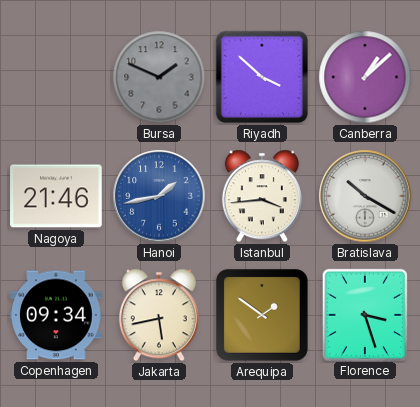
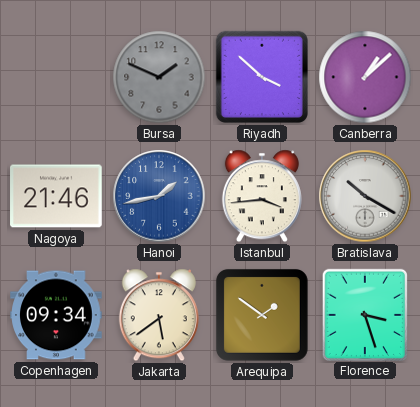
Jakarta: 5:43 -> 5:39 (159, 315)
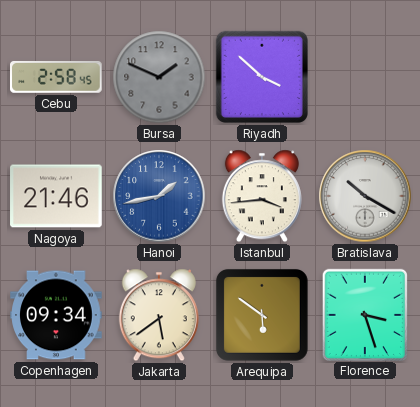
Cebu: none -> 2:58 (57, 77)
Canberra: 1:08 -> none (365, 77)
Arequipa: 1:51 -> 5:51 (262, 315)
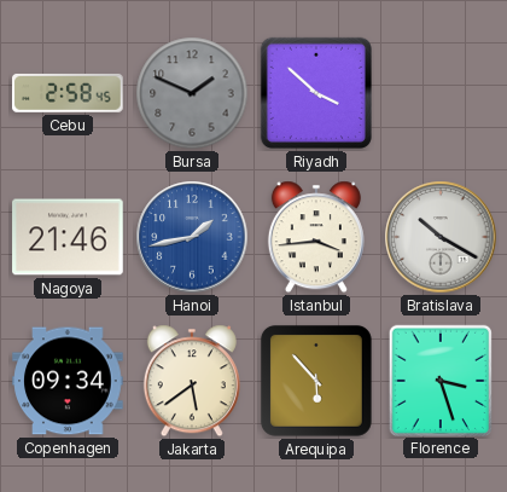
Arequipa: 5:51 -> 5:53 (316, 381)
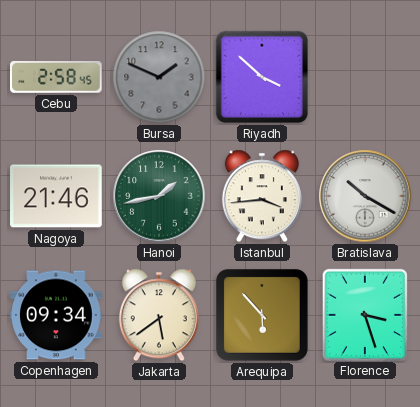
Hanoi dial: blue -> green (159, 196)
